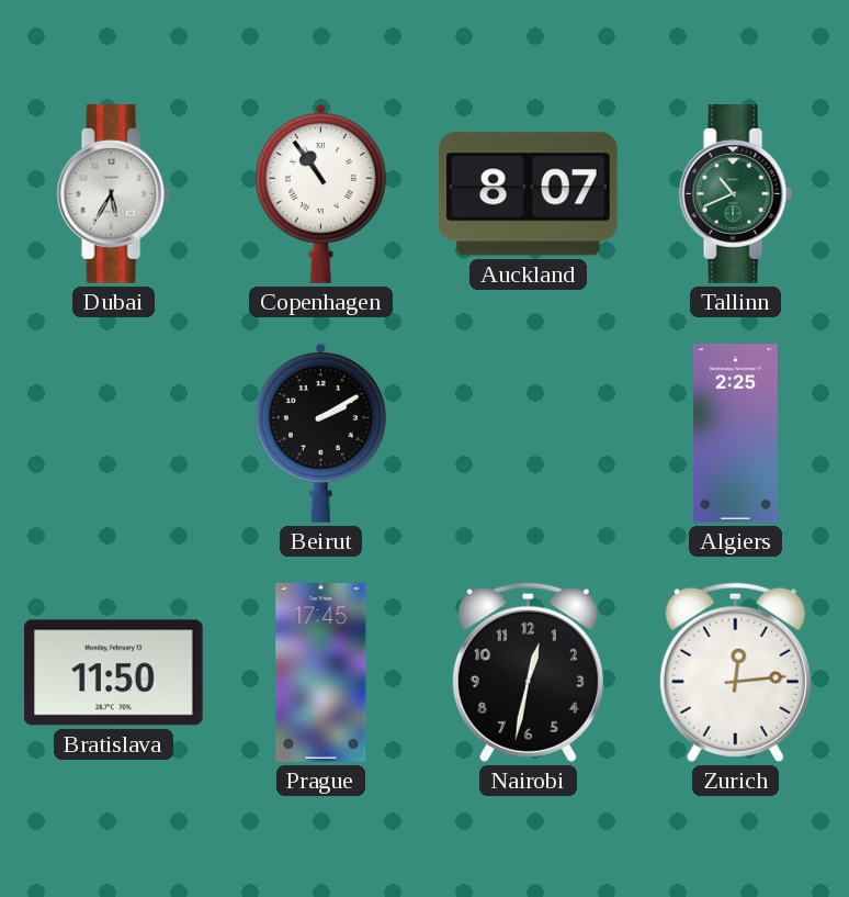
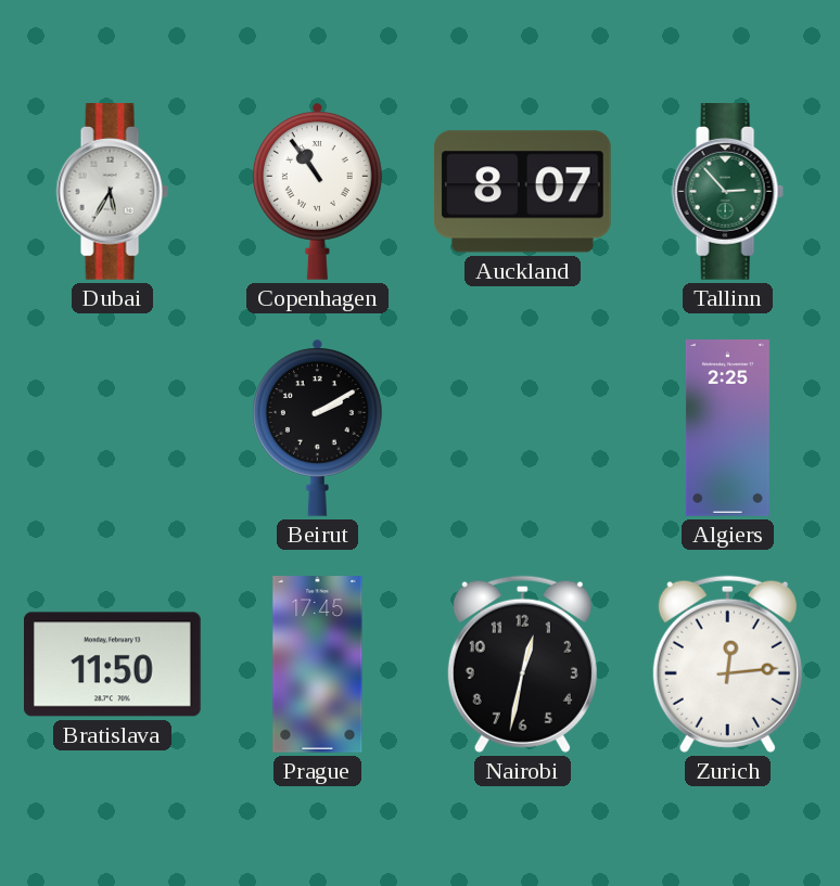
Tallinn: 10:41 -> 2:53 (727, 192)
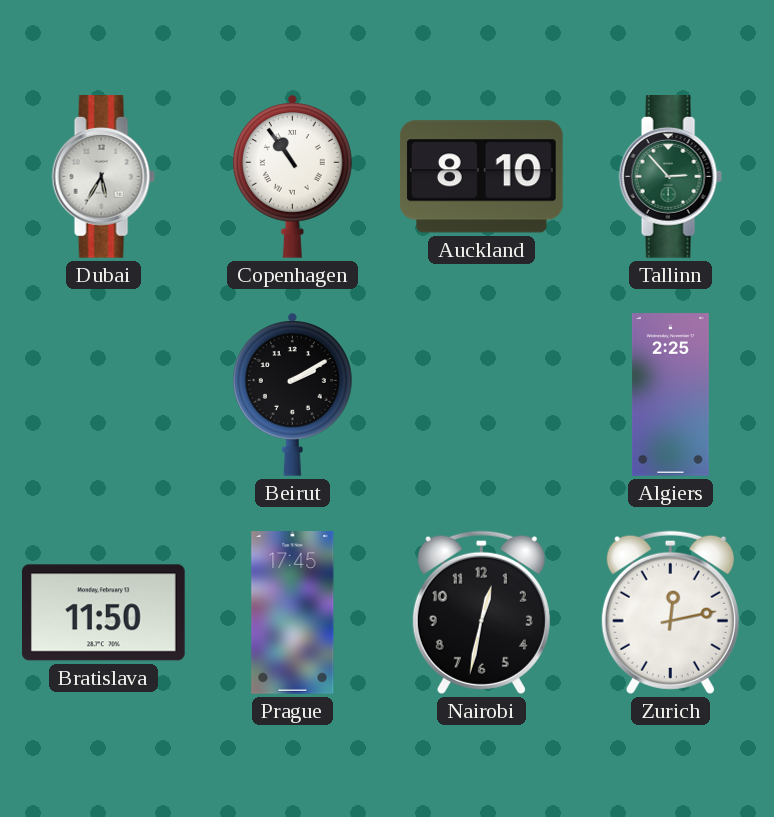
Auckland: 8:07 -> 8:10 (481, 177)
Zurich: 12:14 -> 12:13 (670, 612)
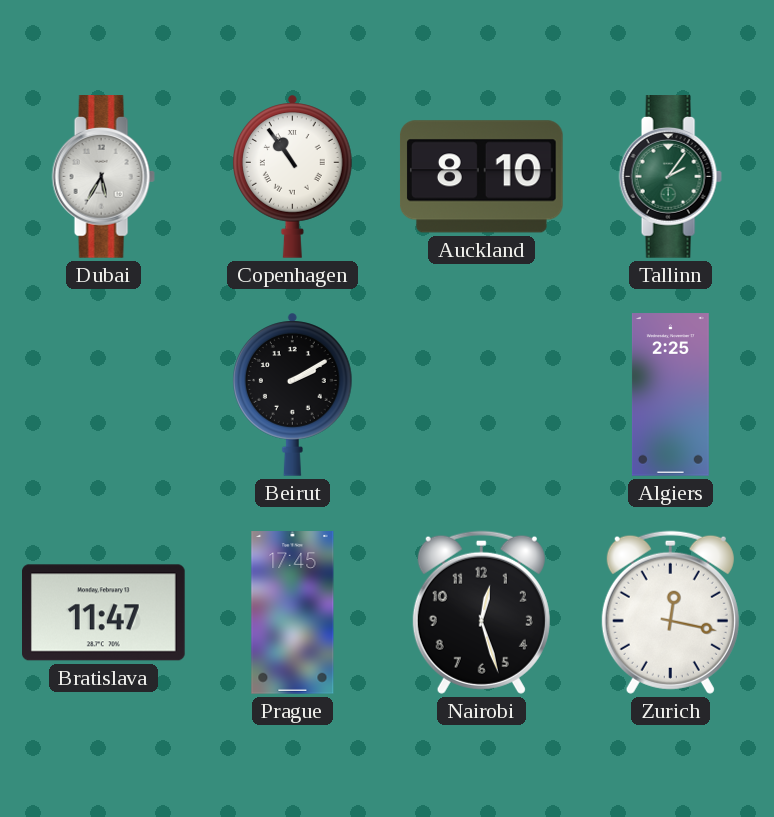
Tallinn: 2:53 -> 2:06 (670, 177)
Bratislava: 11:50 -> 11:47 (104, 613)
Nairobi: 12:32 -> 12:27 (481, 612)
Zurich: 12:13 -> 12:17 (670, 612)
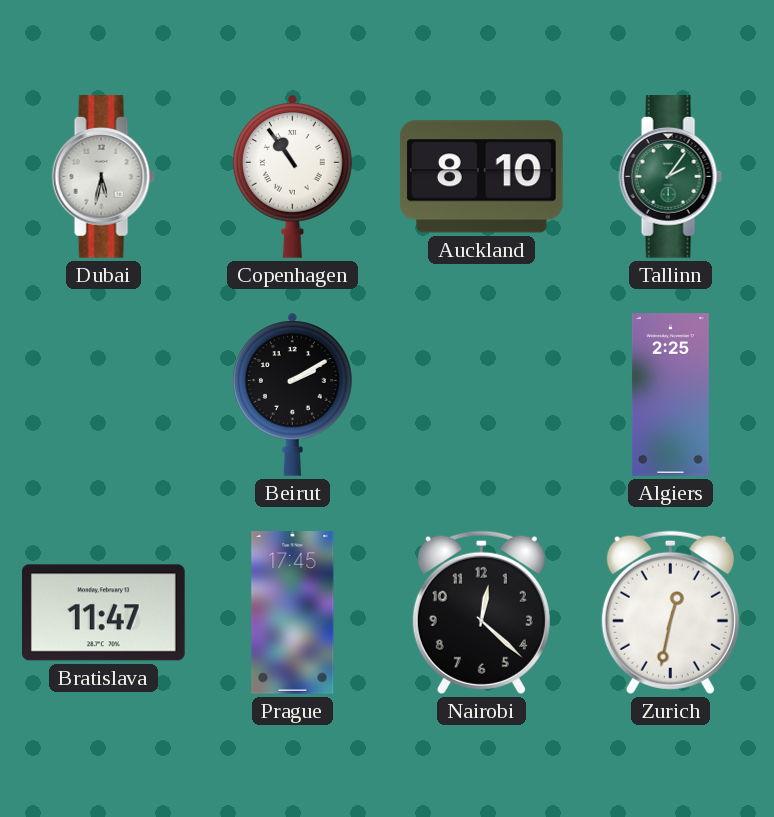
Dubai: 5:35 -> 5:32 (103, 177)
Nairobi: 12:27 -> 12:22 (481, 612)
Zurich: 12:17 -> 12:32 (670, 612)
